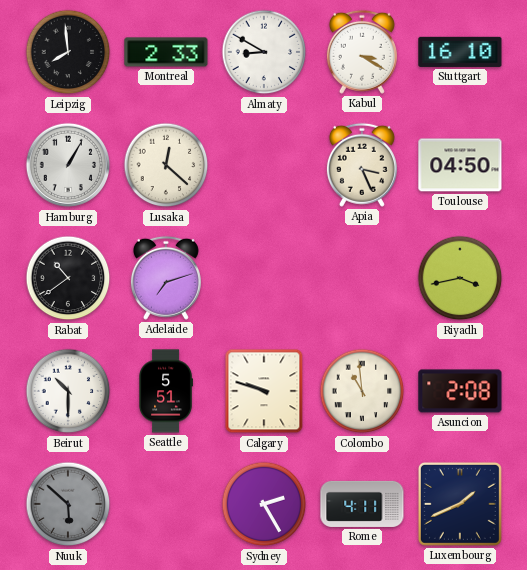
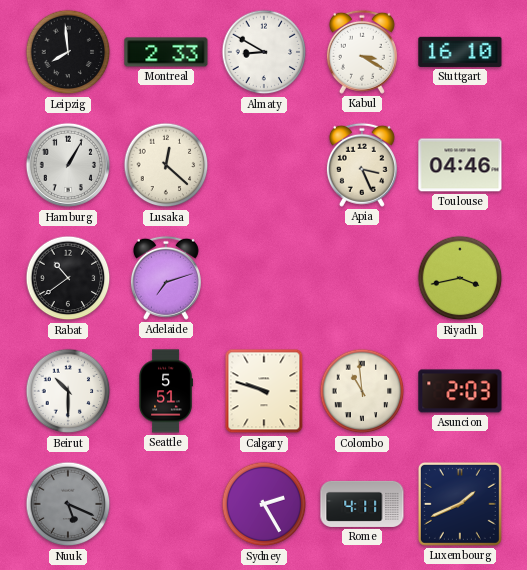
Toulouse: 04:50 -> 04:46 (460, 165)
Asuncion: 2:08 -> 2:03 (460, 391)
Nuuk: 5:52 -> 5:19 (68, 504)
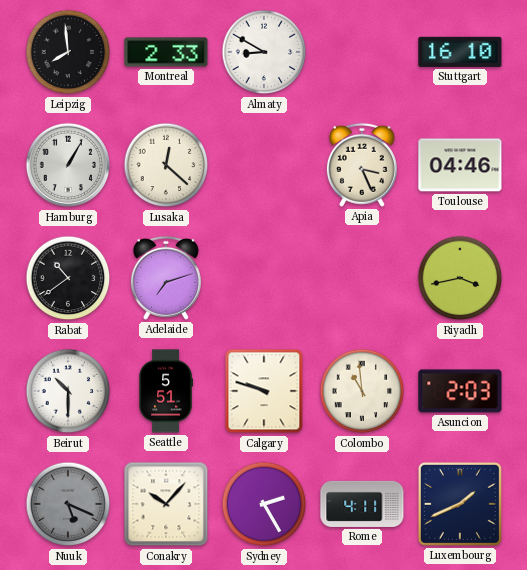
Kabul: 3:20 -> none (362, 52)
Conakry: none -> 10:07 (166, 504)
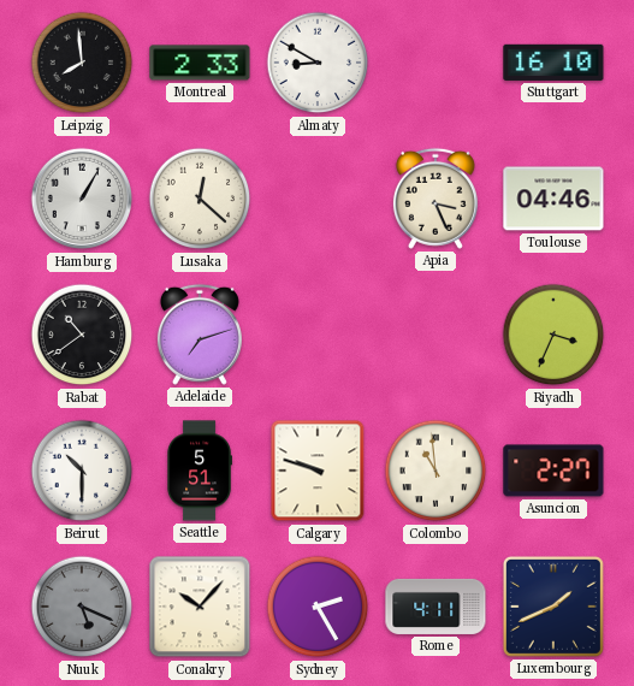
Riyadh: 3:43 -> 3:34 (553, 335)
Asuncion: 2:03 -> 2:27 (553, 471)
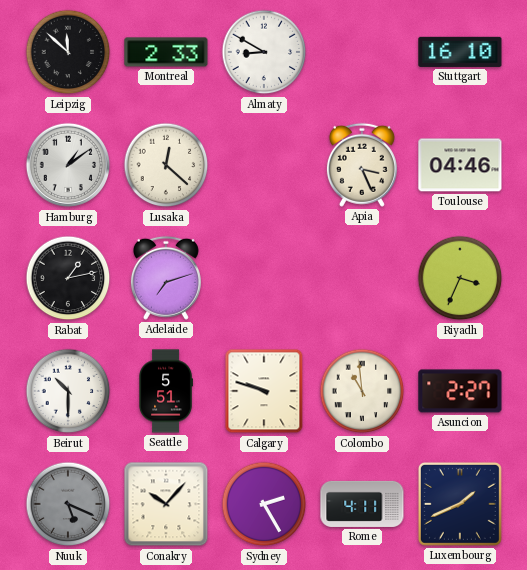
Leipzig: 7:59 -> 11:52 (68, 52)
Hamburg: 1:05 -> 1:09 (68, 165)
Rabat: 10:39 -> 1:13 (68, 278)
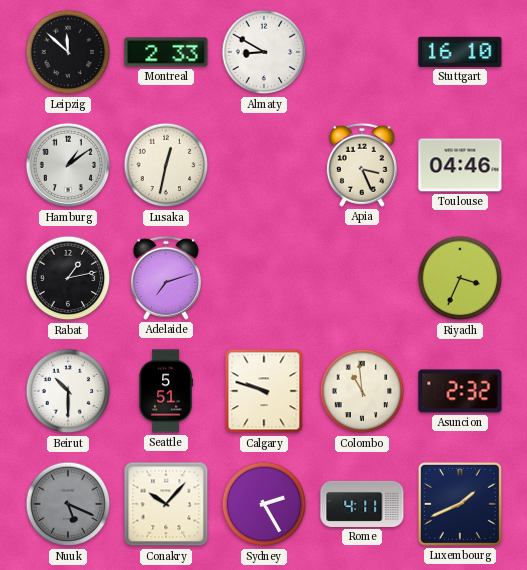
Lusaka: 12:22 -> 12:32 (166, 165)
Asuncion: 2:27 -> 2:32 (460, 391)
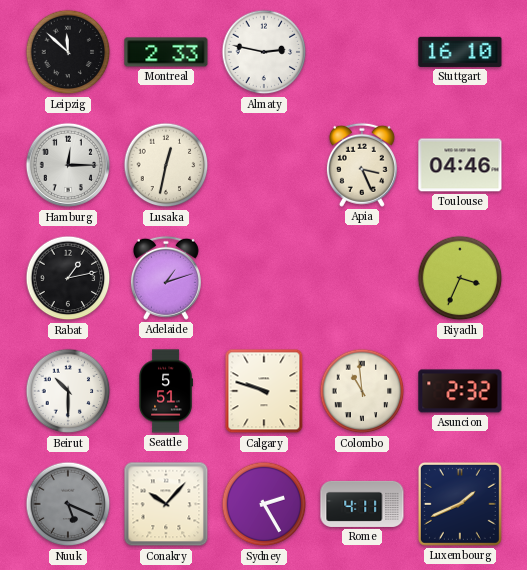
Almaty: 8:50 -> 2:47 (264, 52)
Hamburg: 1:09 -> 12:15 (68, 165)
Adelaide: 7:12 -> 1:12 (166, 278)
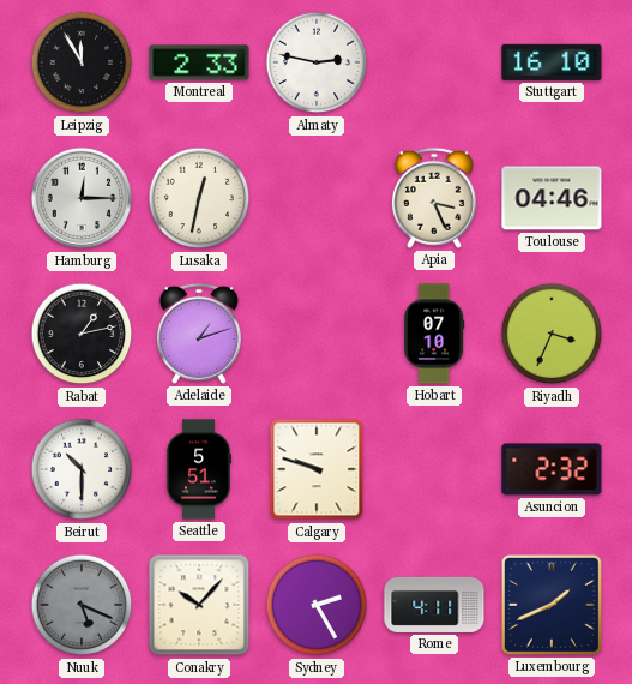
Leipzig: 11:52 -> 11:55 (82, 62)
Hobart: none -> 07:10 (435, 334)
Colombo: 10:59 -> none (362, 391)
